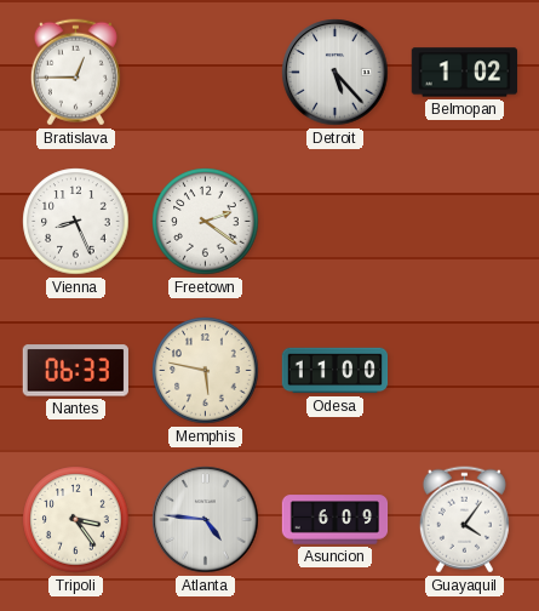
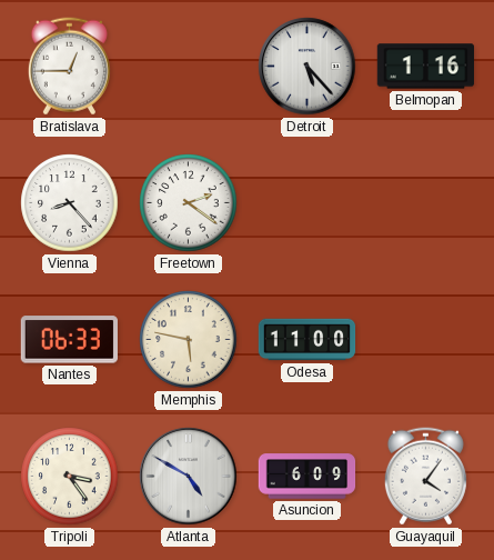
Belmopan: 1:02 -> 1:16 (425, 67)
Vienna: 8:26 -> 8:23 (70, 203)
Atlanta: 4:46 -> 4:50 (189, 477)
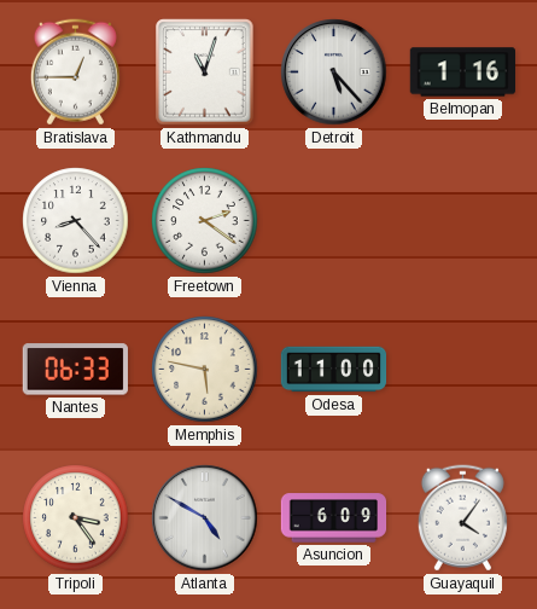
Kathmandu: none -> 11:03 (205, 72)
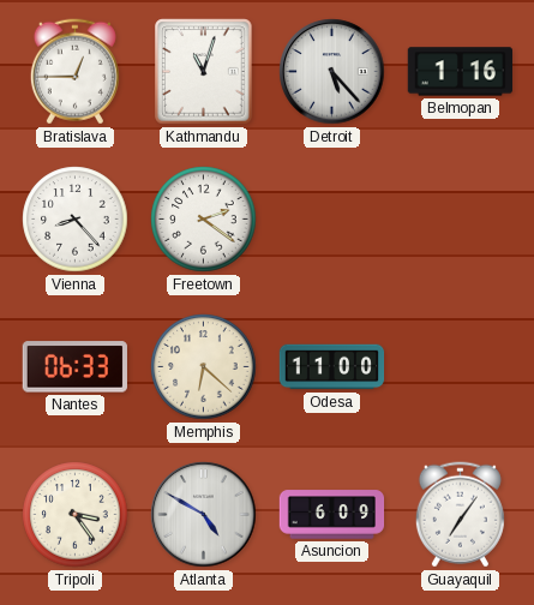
Memphis: 5:47 -> 6:22 (204, 367)
Guayaquil: 4:06 -> 7:06 (460, 515)
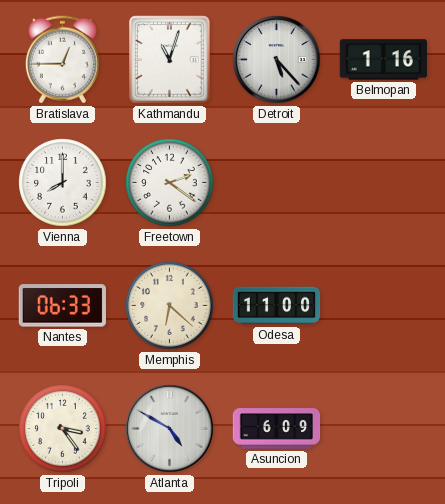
Vienna: 8:23 -> 8:00 (63, 183)
Guayaquil: 7:06 -> none (460, 515)
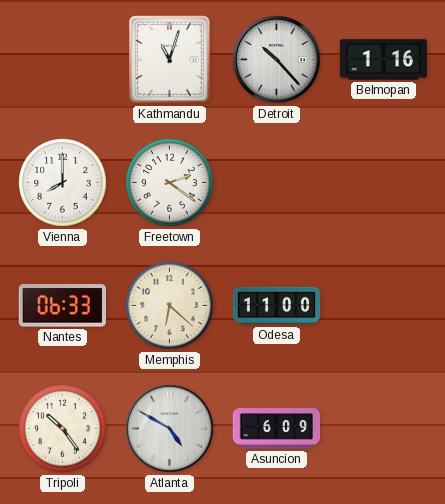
Bratislava: 12:45 -> none (62, 60)
Detroit: 5:23 -> 10:23 (277, 60)
Tripoli: 3:24 -> 10:24 (63, 429)
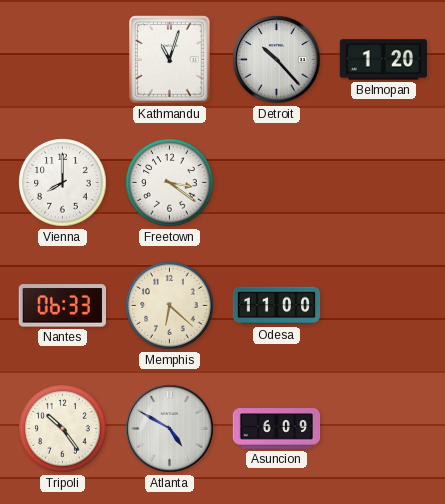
Belmopan: 1:16 -> 1:20 (383, 60)
Freetown: 2:21 -> 3:21 (170, 183)
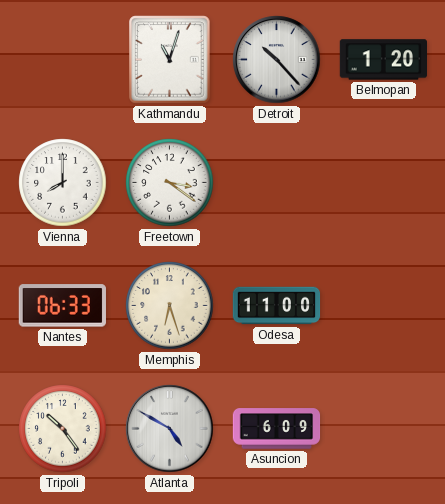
Memphis: 6:22 -> 6:27 (170, 306)
